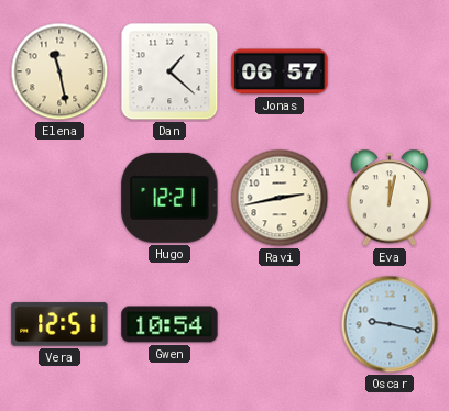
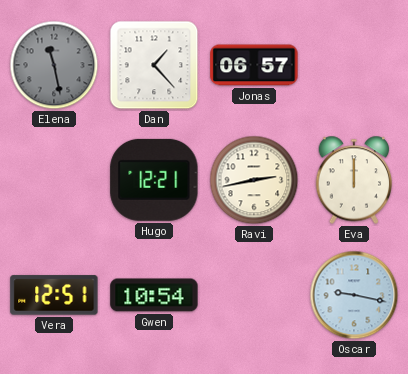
Elena dial: cream -> grey (54, 65)
Dan: 1:22 -> 1:23 (154, 65)
Eva: 12:02 -> 12:00 (354, 180)
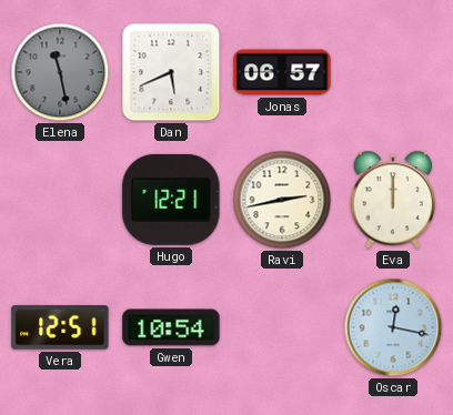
Dan: 1:23 -> 5:41 (171, 72)
Oscar: 9:17 -> 12:17 (393, 327)
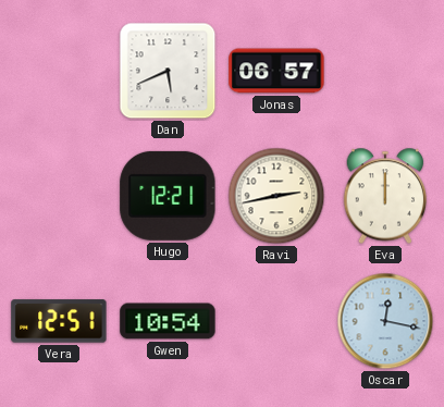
Elena: 11:28 -> none (60, 72)
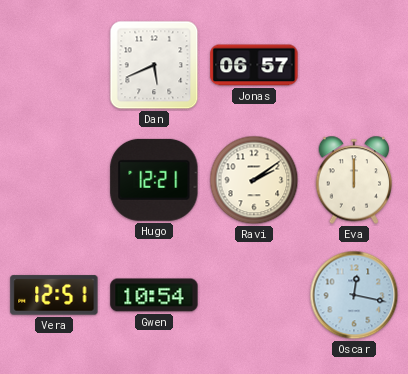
Ravi: 2:43 -> 2:09 (254, 180)
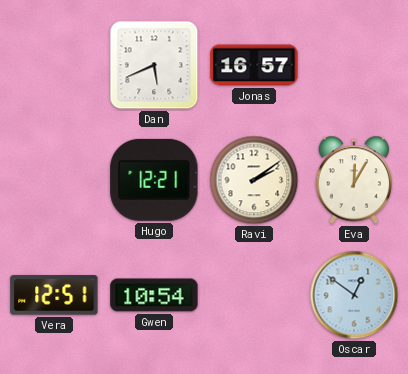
Jonas: 06:57 -> 16:57 (254, 65)
Eva: 12:00 -> 12:05 (354, 180)
Oscar: 12:17 -> 12:51 (354, 295)
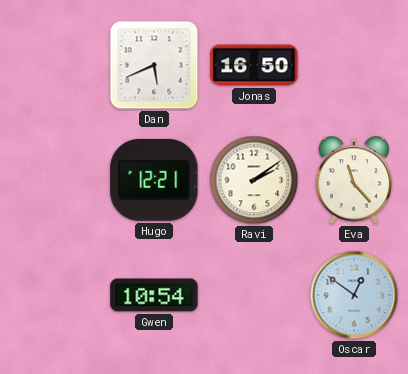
Jonas: 16:57 -> 16:50 (254, 65)
Eva: 12:05 -> 11:23 (354, 180)
Vera: 12:51 -> none (54, 295)
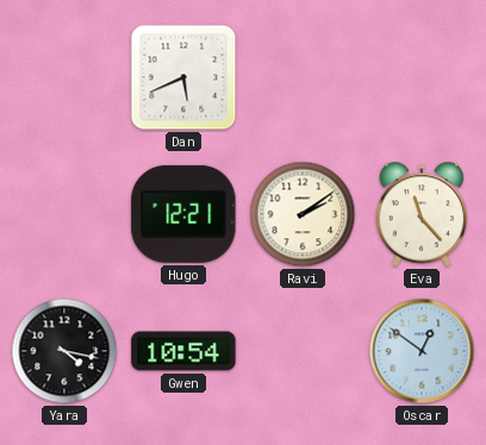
Jonas: 16:50 -> none (254, 65)
Yara: none -> 4:17 (64, 351)
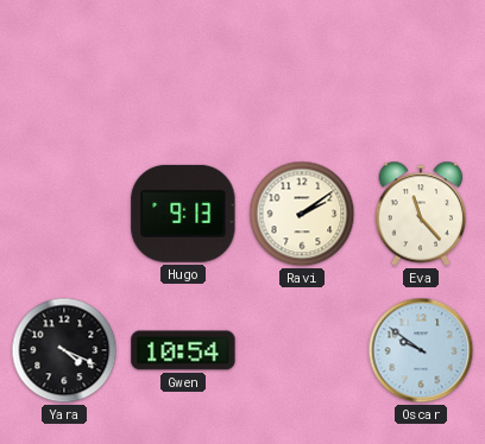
Dan: 5:41 -> none (183, 77)
Hugo: 12:21 -> 9:13 (183, 214)
Yara: 4:17 -> 4:19 (64, 350)
Oscar: 12:51 -> 9:51 (421, 350)
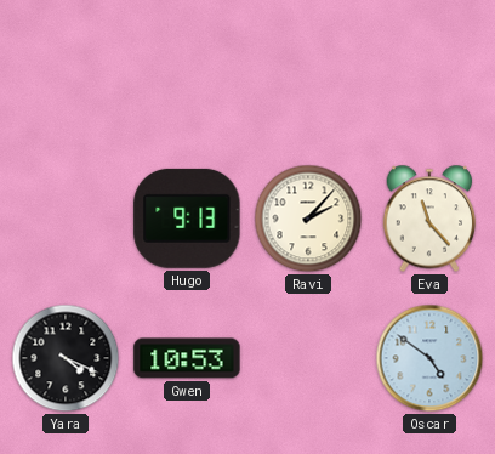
Ravi: 2:09 -> 2:07 (308, 219)
Gwen: 10:54 -> 10:53 (187, 358)
Oscar: 9:51 -> 4:51 (429, 358)
